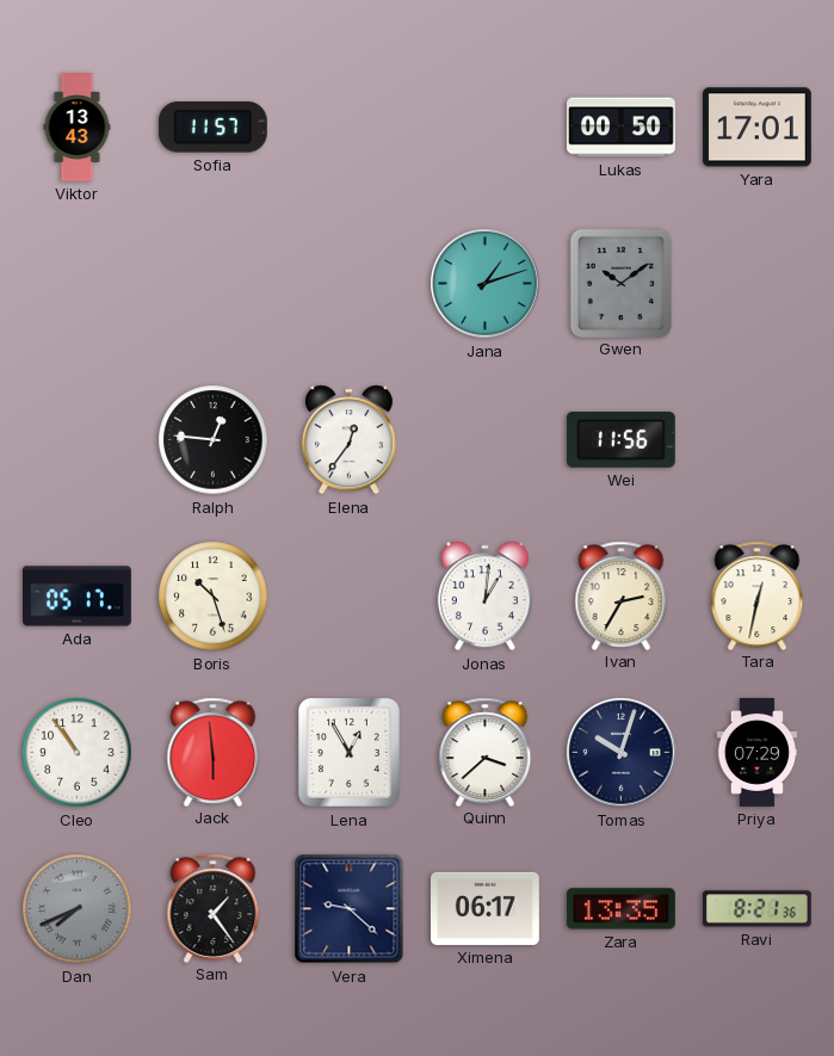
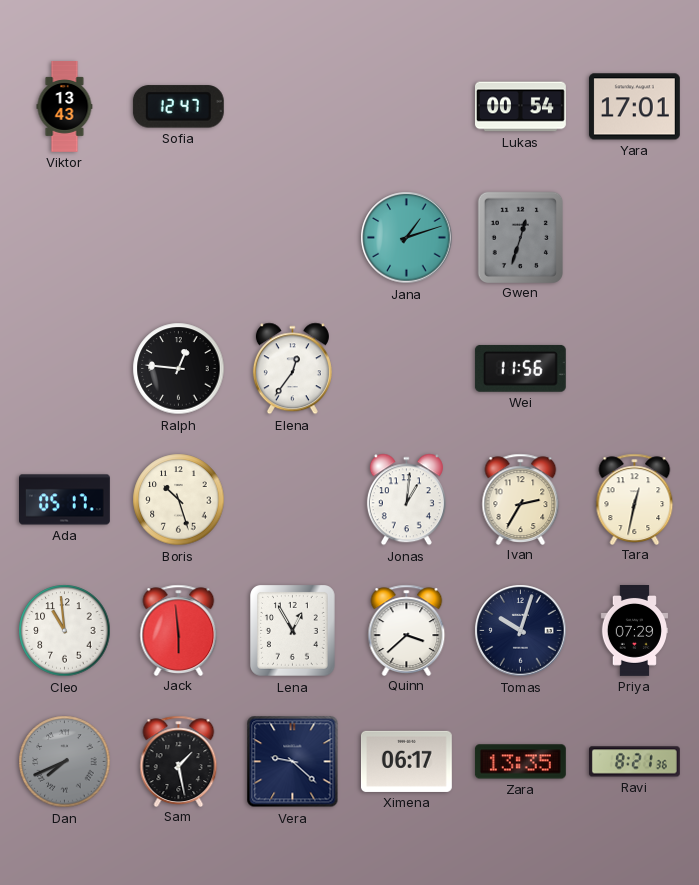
Sofia: 11:57 -> 12:47 (178, 107)
Lukas: 00:50 -> 00:54 (521, 107)
Gwen: 10:09 -> 12:33 (520, 237)
Cleo: 10:54 -> 10:59 (65, 631)
Sam: 1:24 -> 1:28 (179, 761)
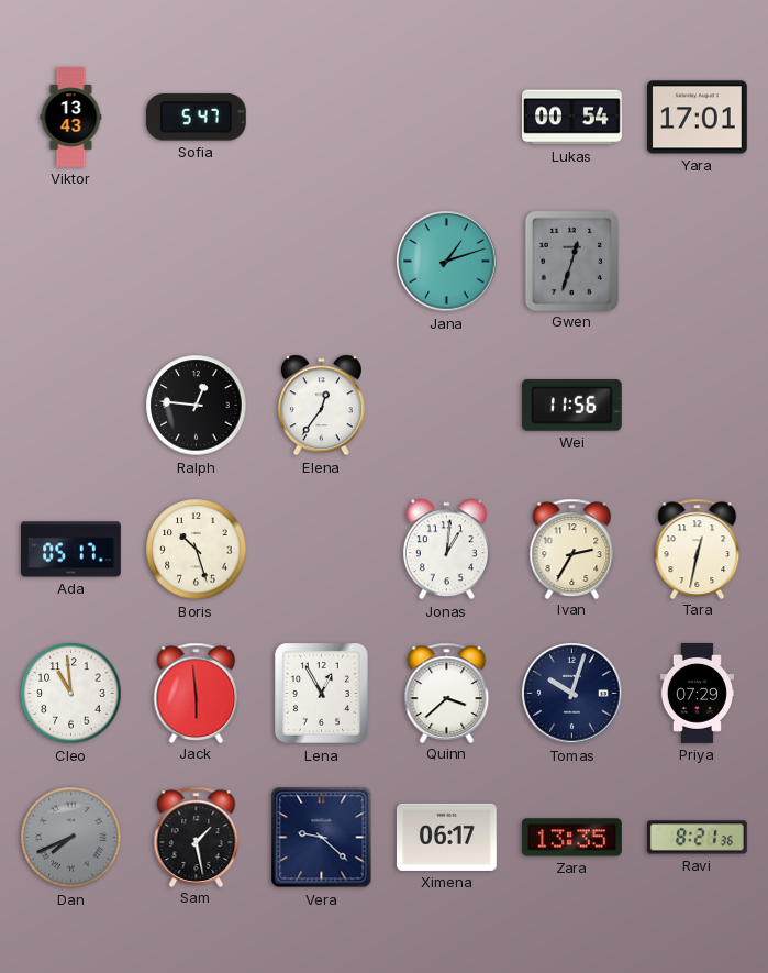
Sofia: 12:47 -> 5:47 (196, 118)
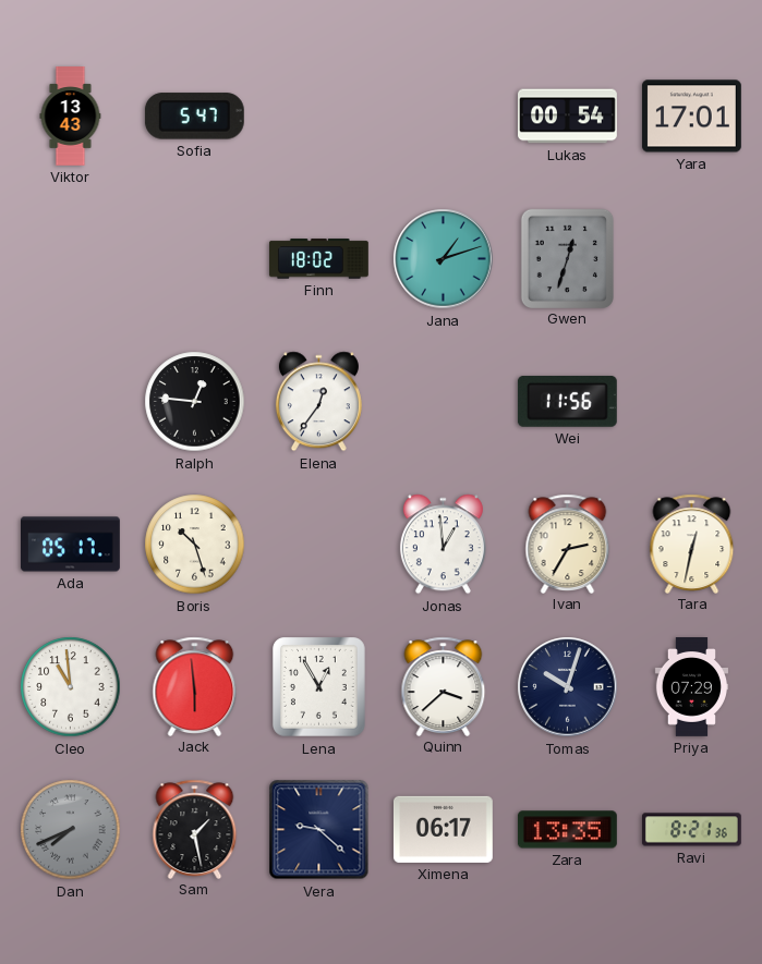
Finn: none -> 18:02 (318, 259)
Jonas: 1:01 -> 12:59 (443, 545)
